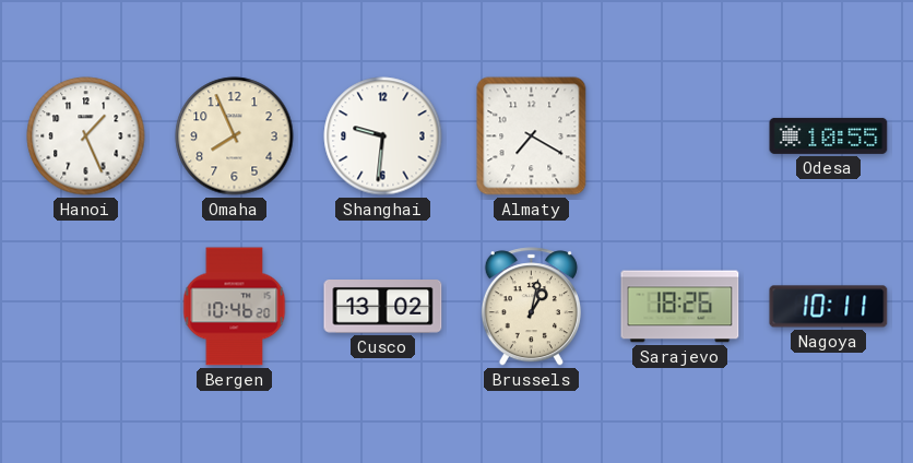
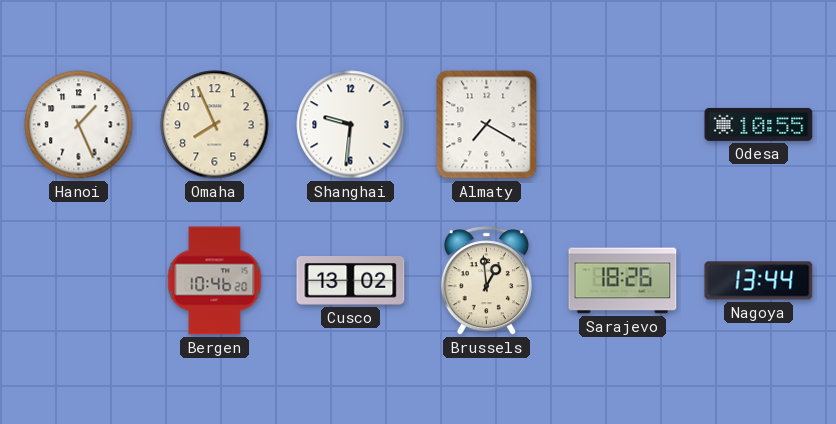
Brussels: 1:02 -> 12:59 (486, 281)
Nagoya: 10:11 -> 13:44 (759, 281)
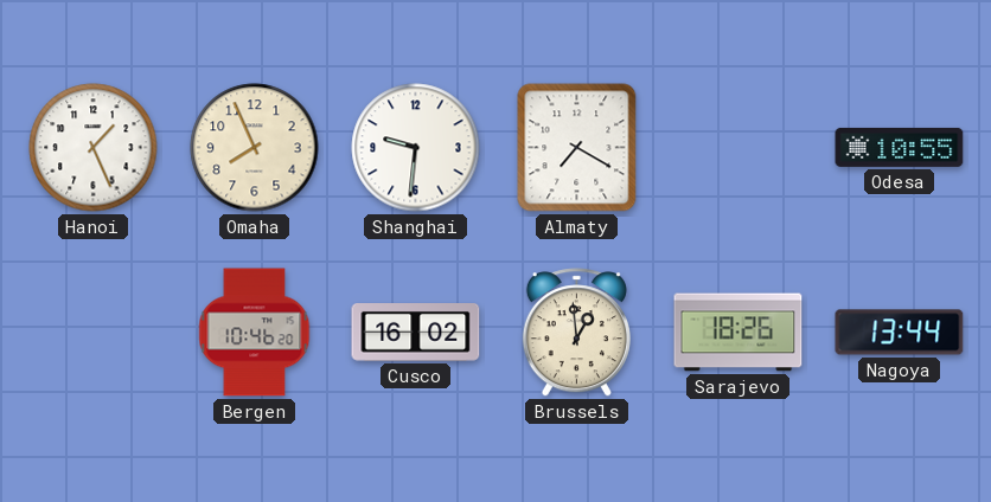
Cusco: 13:02 -> 16:02 (416, 333)
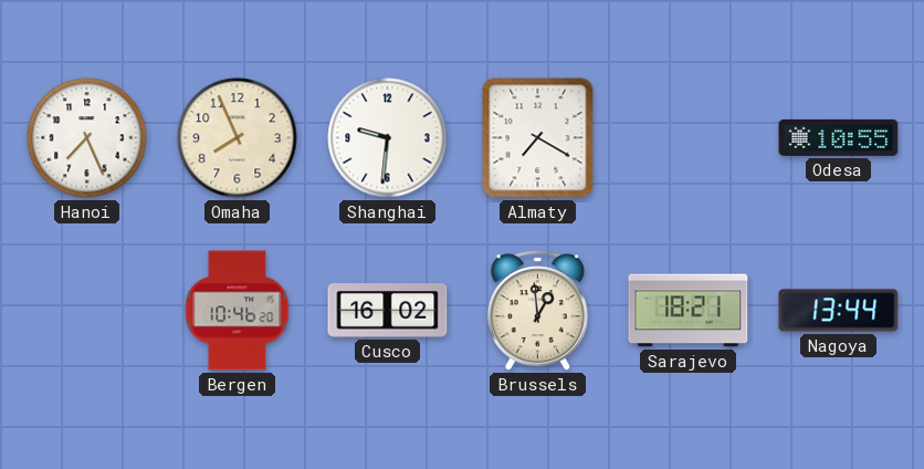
Hanoi: 1:26 -> 7:26 (87, 138)
Sarajevo: 18:26 -> 18:21 (689, 311)
